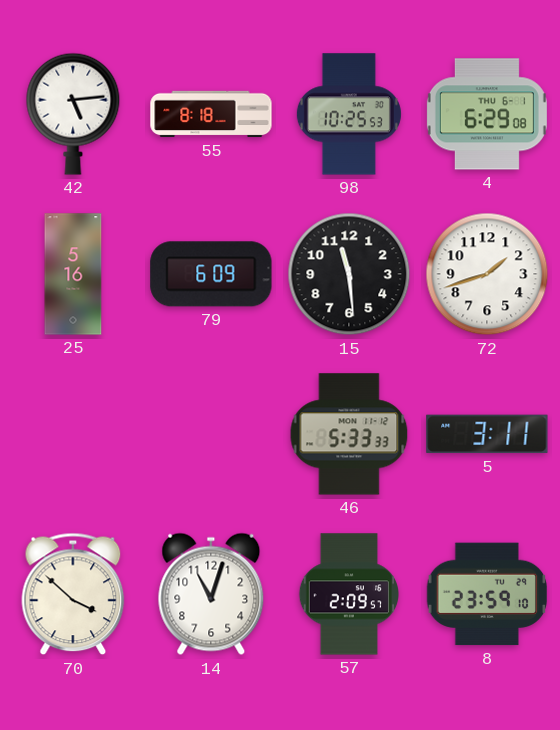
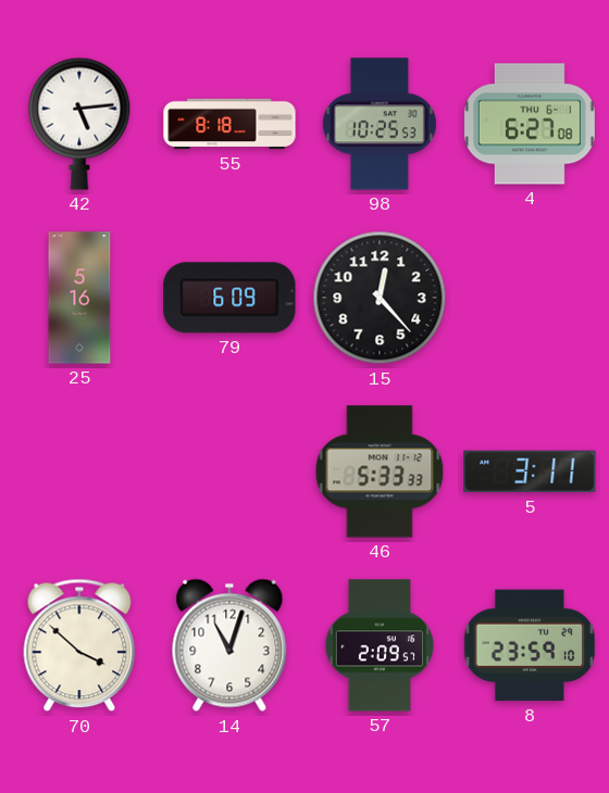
4: 6:29 -> 6:27 (530, 124)
15: 11:29 -> 12:23 (380, 298)
72: 1:42 -> none (487, 274)
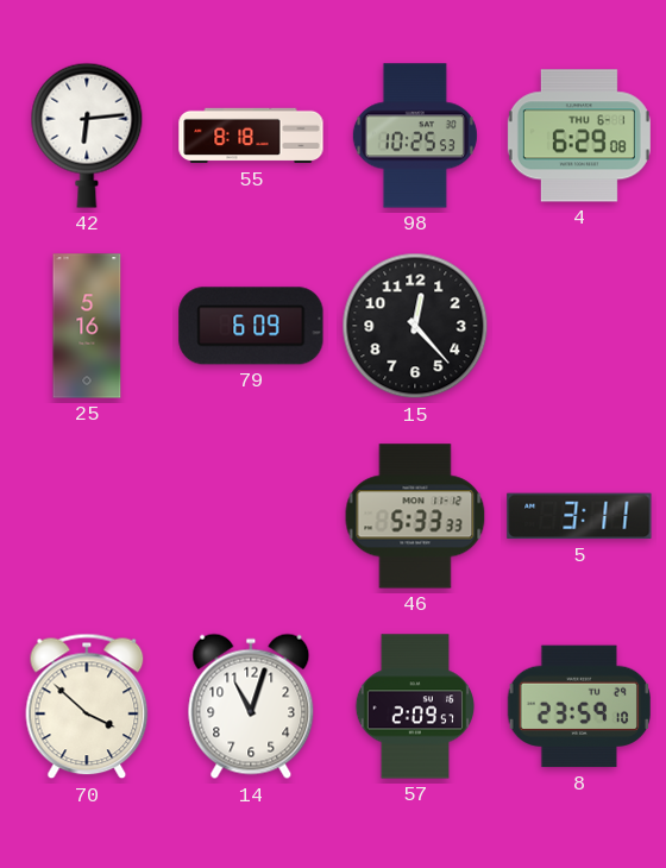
42: 5:14 -> 6:14 (87, 136)
4: 6:27 -> 6:29 (579, 136)
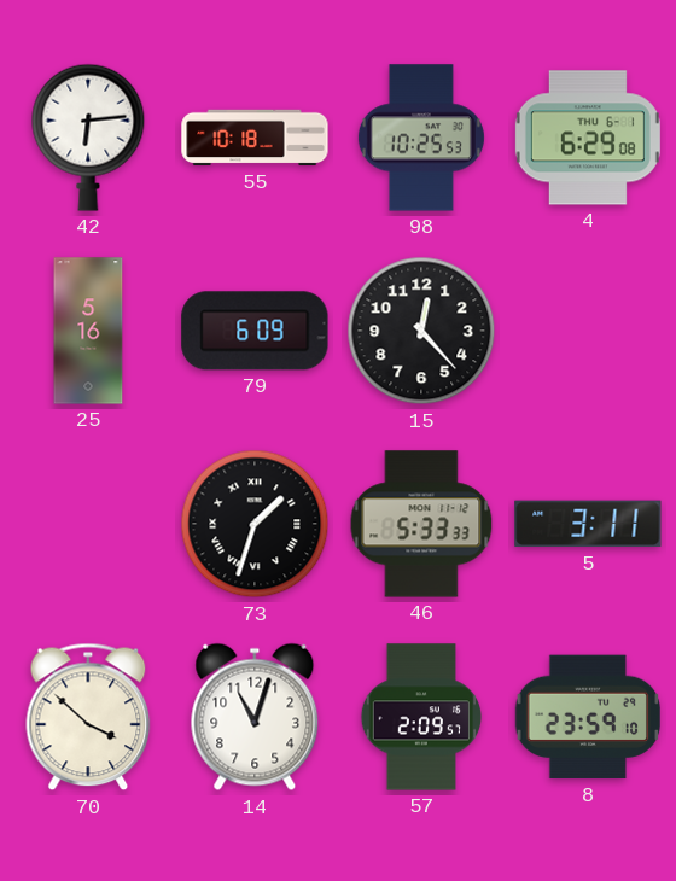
55: 8:18 -> 10:18 (255, 138)
73: none -> 1:33 (255, 524)
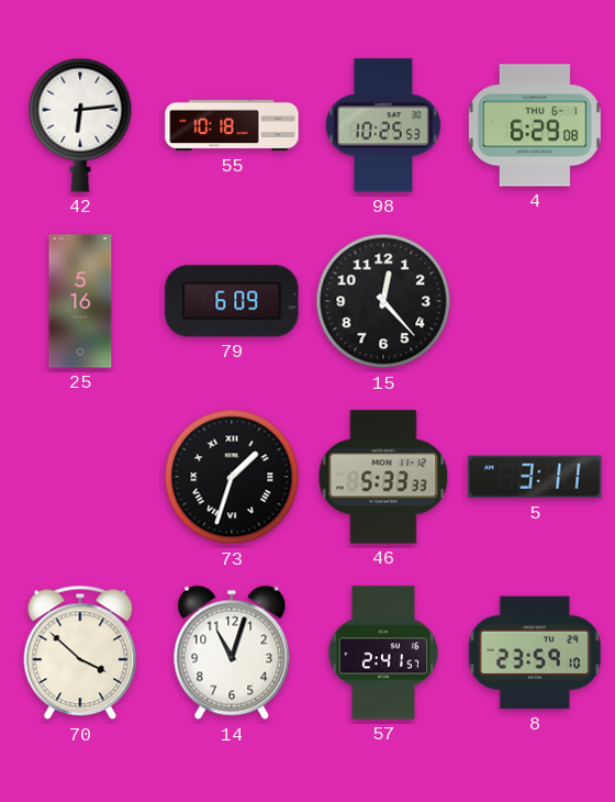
57: 2:09 -> 2:41 (383, 653)
